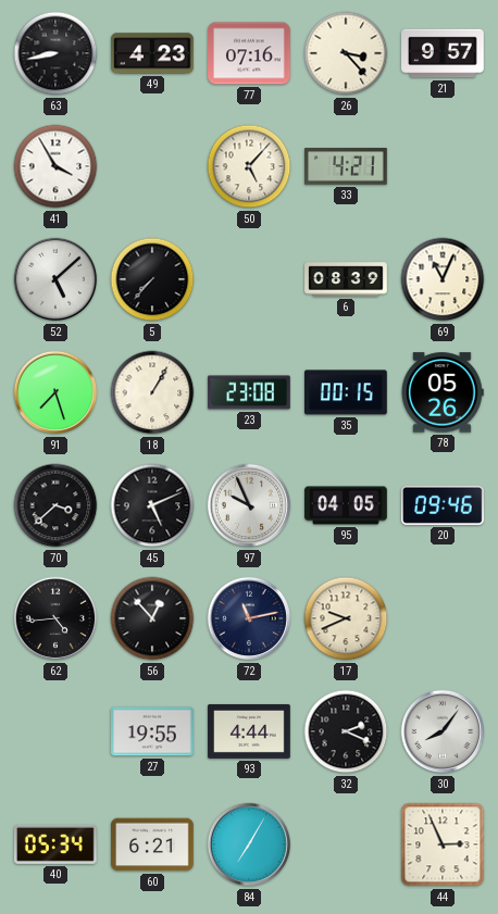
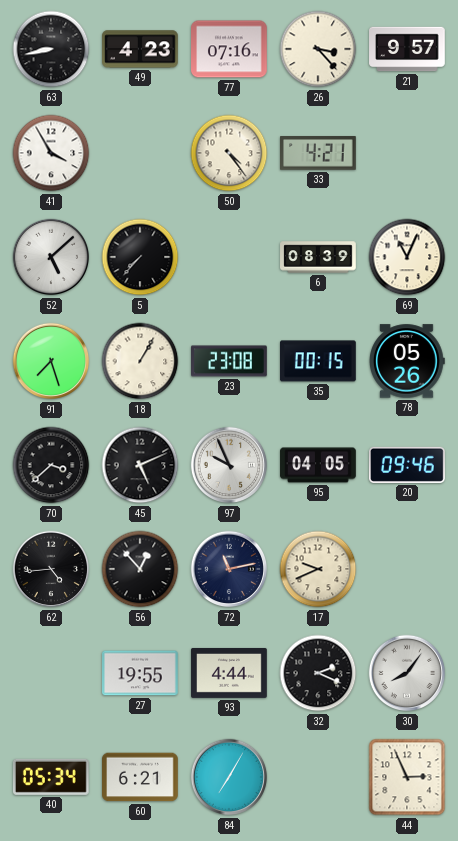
50: 5:07 -> 4:24 (229, 153)
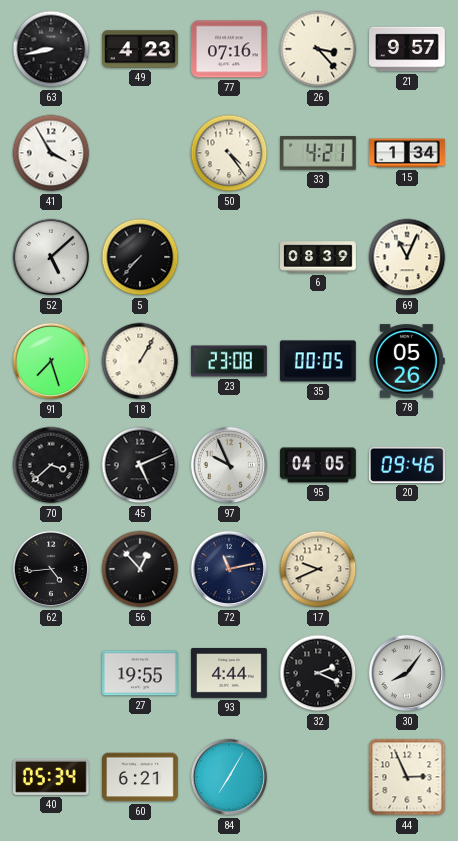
15: none -> 1:34 (407, 153)
35: 00:15 -> 00:05 (319, 361)
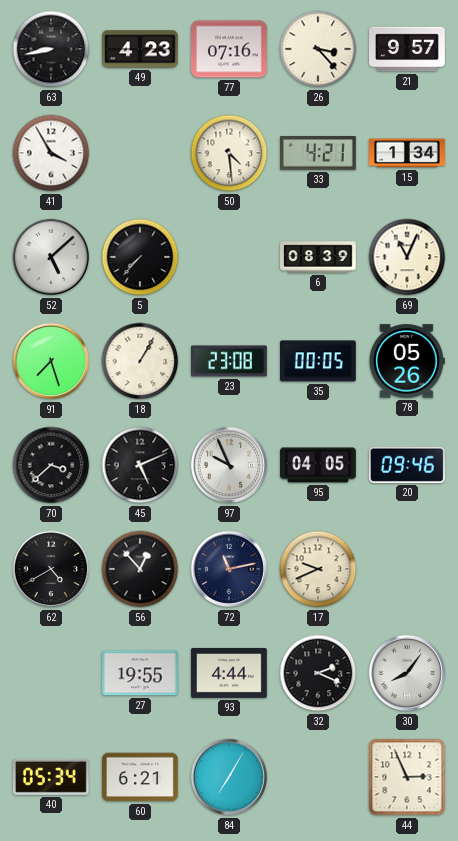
50: 4:24 -> 4:29 (229, 153)
62: 4:44 -> 4:40 (51, 569)
